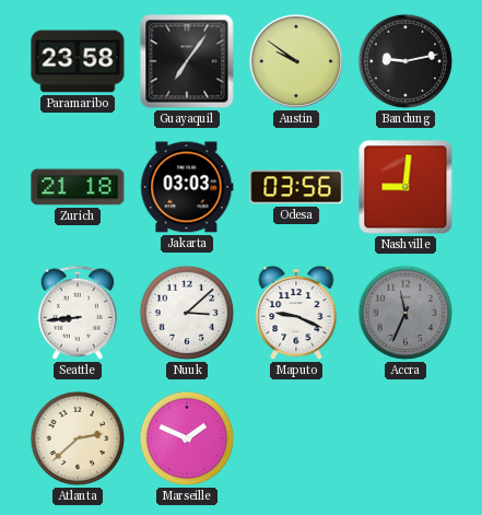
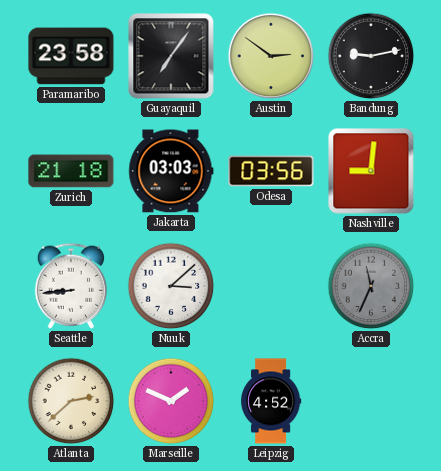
Austin: 9:51 -> 2:51 (271, 56)
Maputo: 9:19 -> none (296, 313)
Leipzig: none -> 4:52 (271, 401)
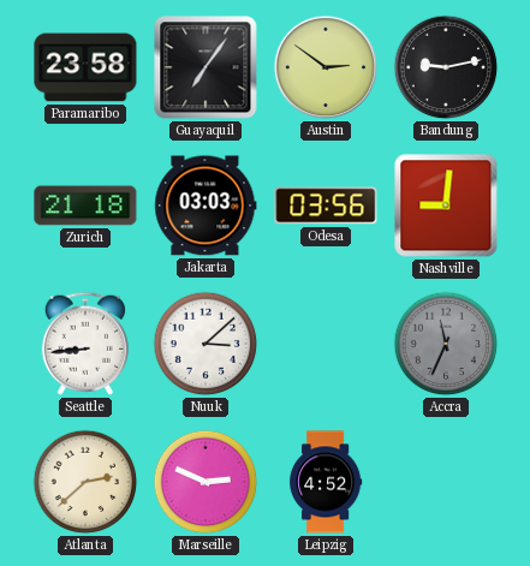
Marseille: 1:49 -> 2:49 (206, 482)
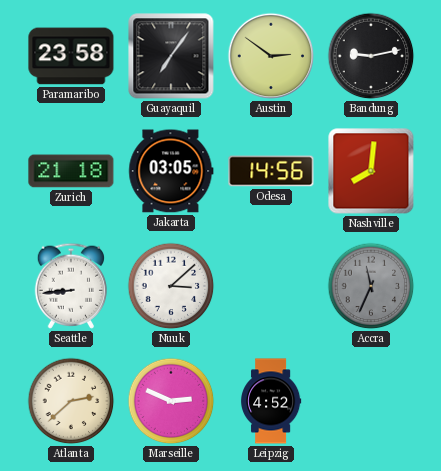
Jakarta: 03:03 -> 03:05 (171, 171)
Odesa: 03:56 -> 14:56 (271, 171)
Nashville: 9:01 -> 8:01 (371, 171)
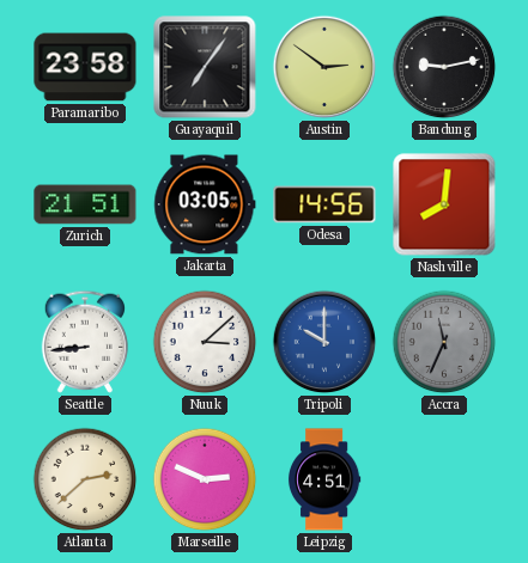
Zurich: 21:18 -> 21:51 (85, 204)
Tripoli: none -> 10:00 (324, 342)
Leipzig: 4:52 -> 4:51 (324, 479)
